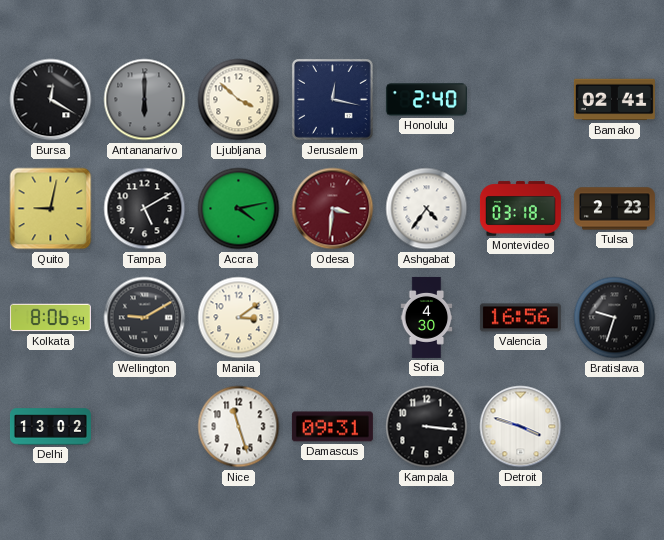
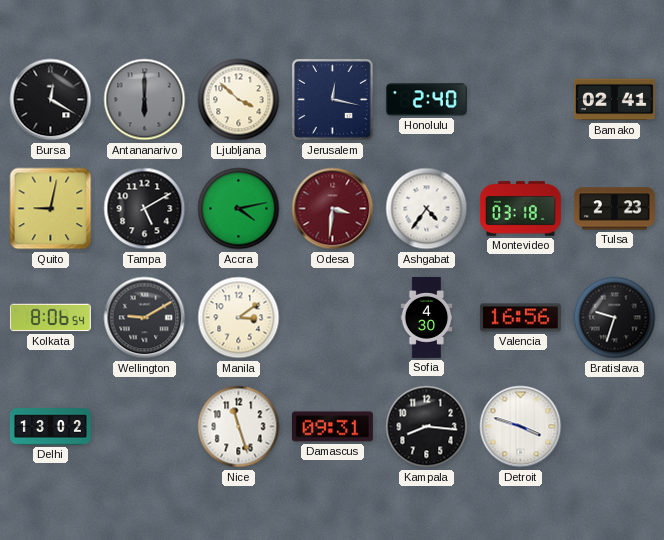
Kampala: 3:16 -> 8:16 (427, 427)
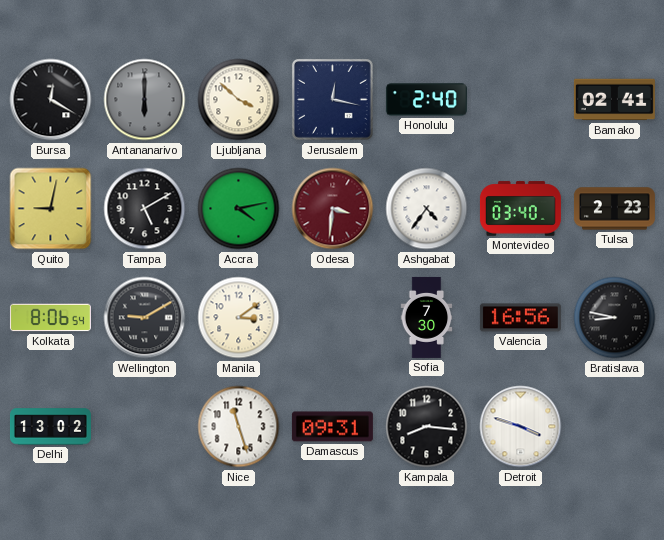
Montevideo: 03:18 -> 03:40 (520, 209)
Sofia: 4:30 -> 7:30 (427, 317)
Bratislava: 9:33 -> 8:47 (615, 318)
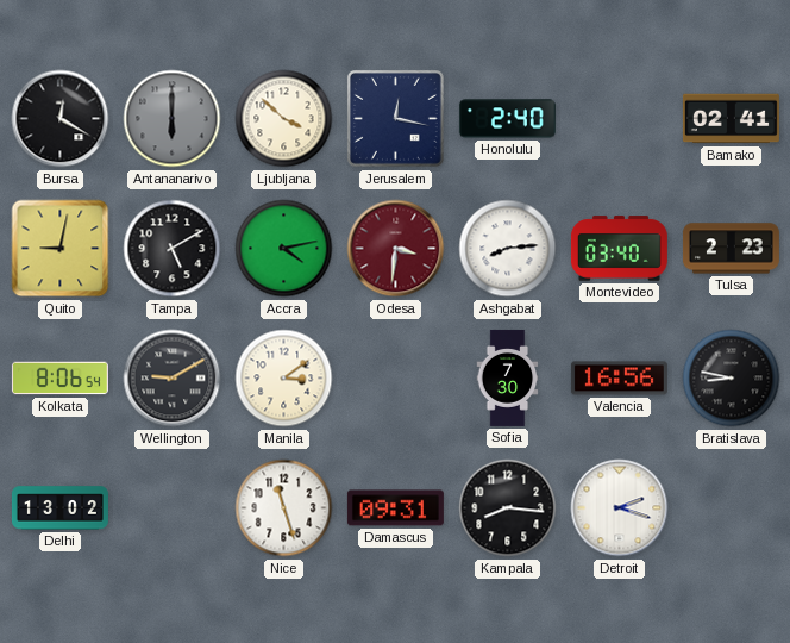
Ashgabat: 4:36 -> 8:14 (508, 249)
Detroit: 3:48 -> 2:18 (620, 508)
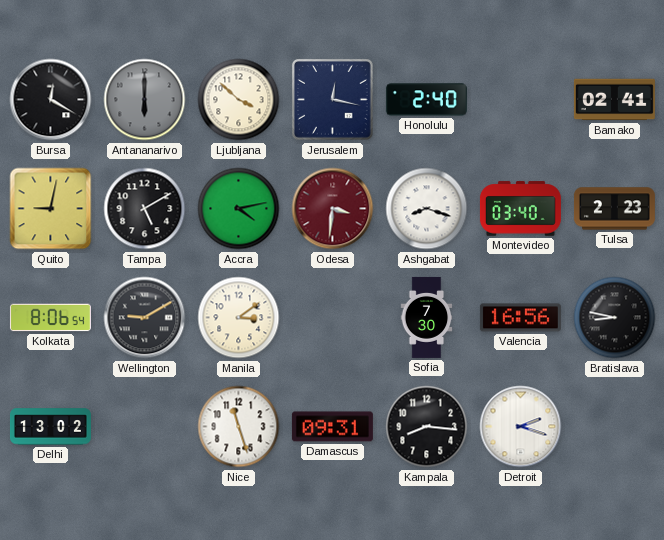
Ashgabat: 8:14 -> 8:18 (427, 209)
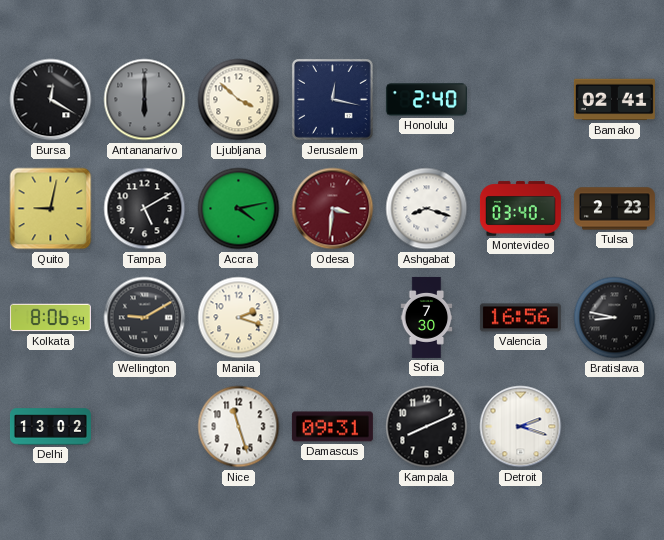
Manila: 3:09 -> 2:18 (239, 318)
Kampala: 8:16 -> 8:11 (427, 427)
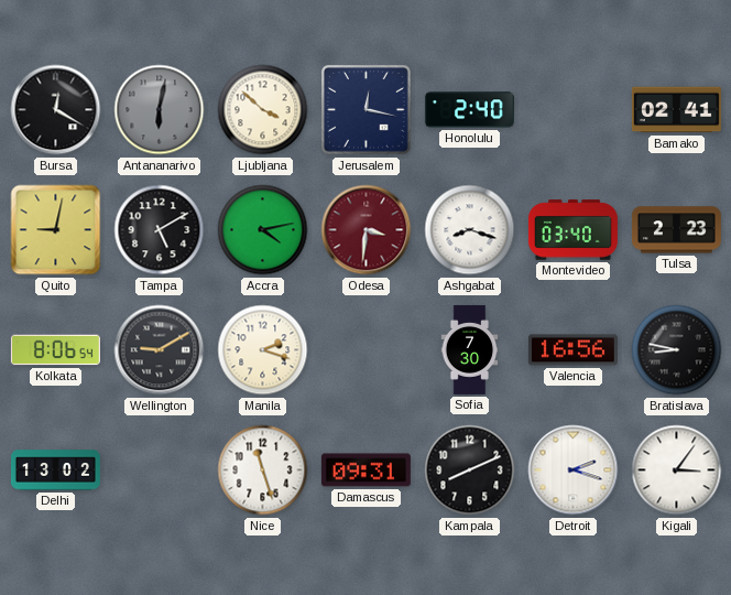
Antananarivo: 6:00 -> 6:02 (160, 110)
Kigali: none -> 3:06 (677, 470)
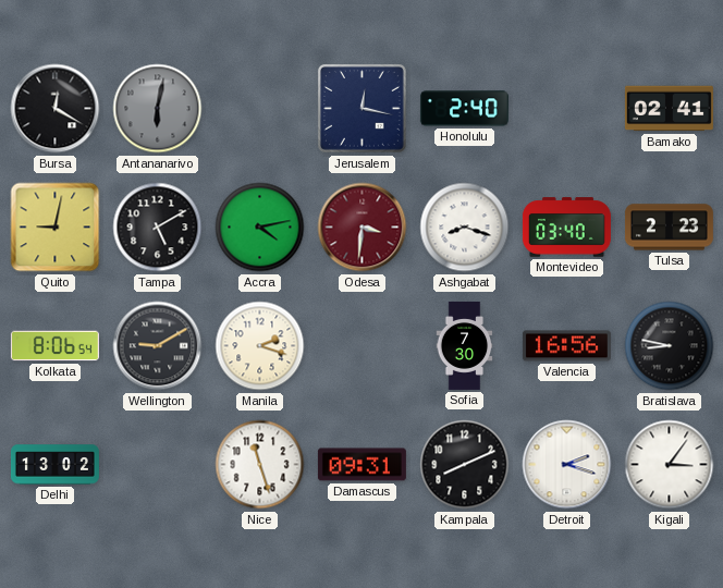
Ljubljana: 3:52 -> none (263, 110)
